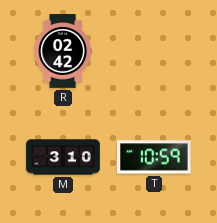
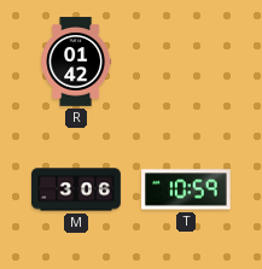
R: 02:42 -> 01:42 (76, 62)
M: 3:10 -> 3:06 (76, 189)
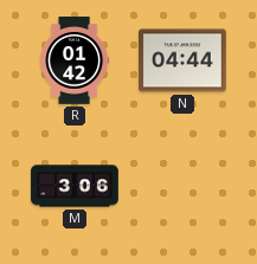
N: none -> 04:44 (184, 60)
T: 10:59 -> none (187, 189)
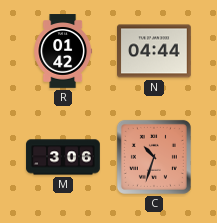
C: none -> 10:33 (154, 157)
